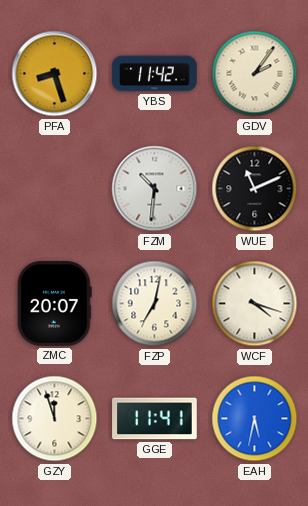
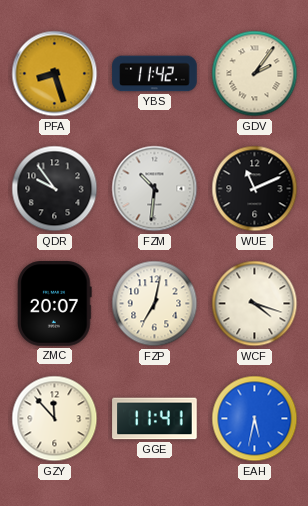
QDR: none -> 9:54 (55, 189)
GZY: 11:57 -> 11:53 (55, 419)
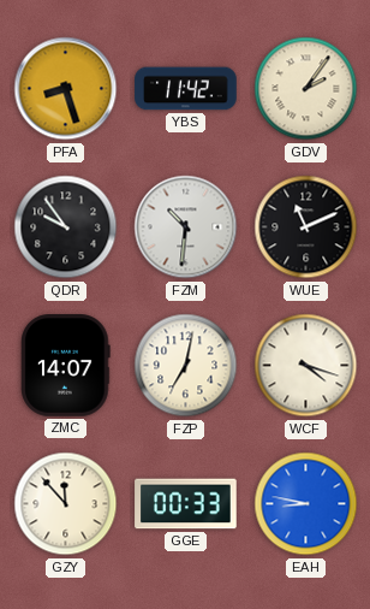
ZMC: 20:07 -> 14:07 (66, 366)
GGE: 11:41 -> 00:33 (186, 504)
EAH: 5:32 -> 8:47 (306, 504)
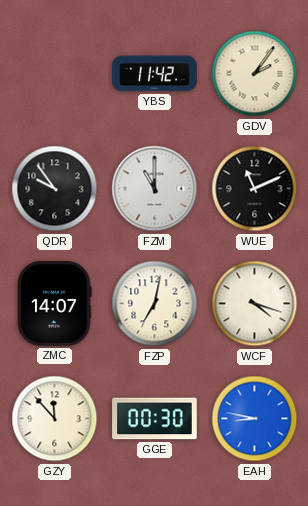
PFA: 8:27 -> none (66, 89)
FZM: 10:31 -> 11:00 (155, 189)
GGE: 00:33 -> 00:30 (155, 419)
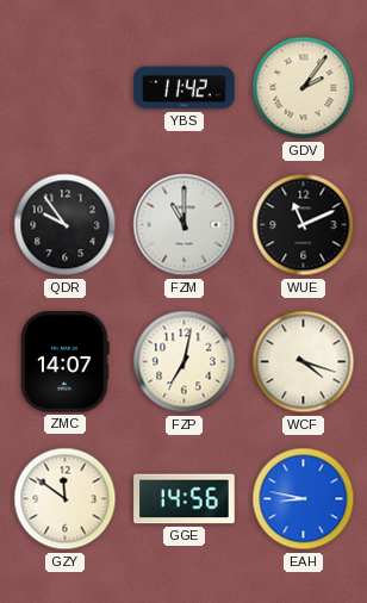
GZY: 11:53 -> 11:51 (66, 499)
GGE: 00:30 -> 14:56 (185, 499)
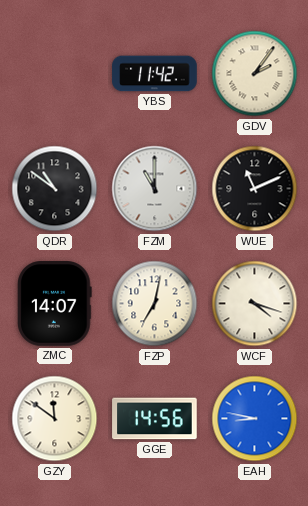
QDR: 9:54 -> 10:51 (55, 189)
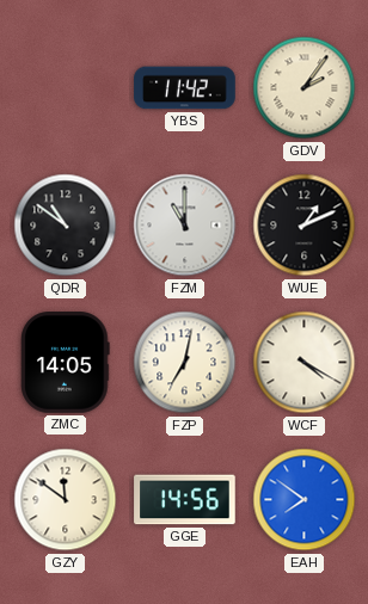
WUE: 11:11 -> 1:11 (305, 226)
ZMC: 14:07 -> 14:05 (66, 363)
WCF: 4:18 -> 4:20 (305, 363)
EAH: 8:47 -> 7:51 (305, 500)
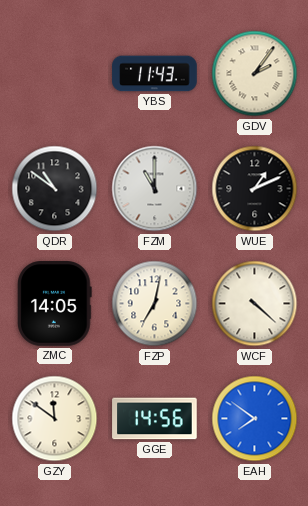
YBS: 11:42 -> 11:43 (155, 74)
WCF: 4:20 -> 4:22 (255, 304)
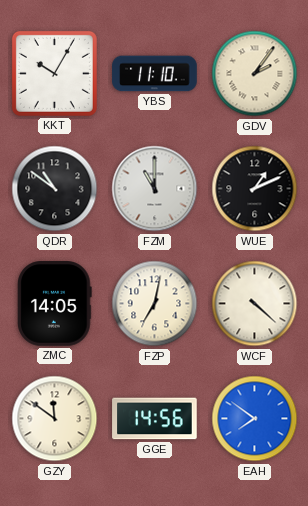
KKT: none -> 10:05 (54, 73)
YBS: 11:43 -> 11:10 (155, 74)
